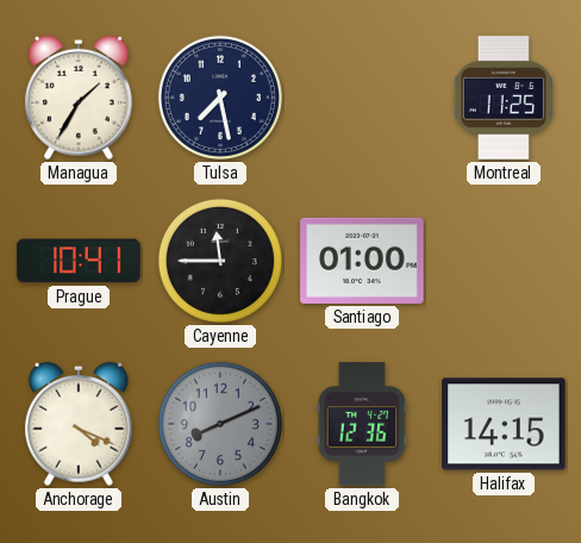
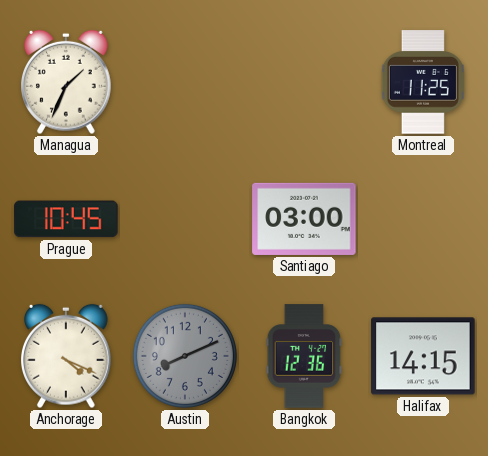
Managua: 1:35 -> 1:34 (67, 82)
Tulsa: 7:28 -> none (220, 98)
Prague: 10:41 -> 10:45 (66, 219)
Cayenne: 11:45 -> none (220, 261)
Santiago: 01:00 -> 03:00 (304, 219)
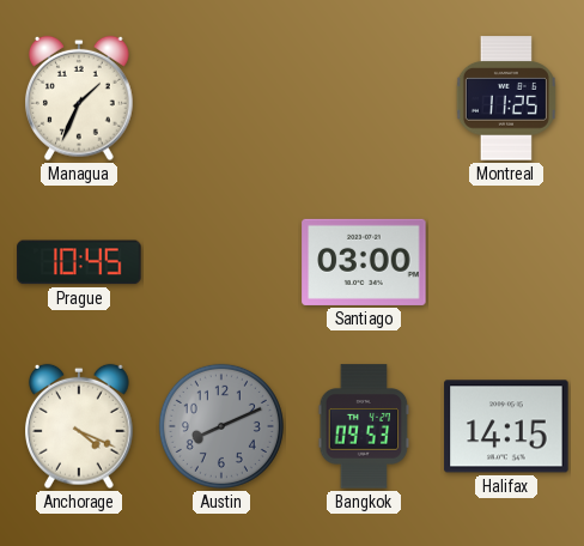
Bangkok: 12:36 -> 09:53 (364, 426)
